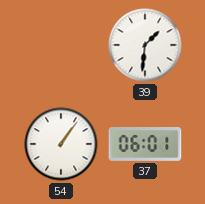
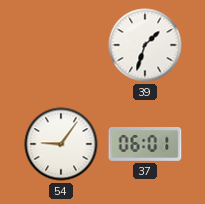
39: 1:31 -> 1:33 (145, 45)
54: 1:06 -> 9:06 (61, 144)
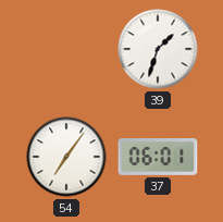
54: 9:06 -> 7:06 (66, 157)
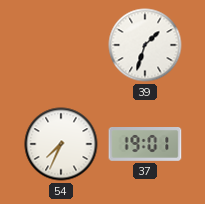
54: 7:06 -> 7:34 (61, 144)
37: 06:01 -> 19:01 (145, 145)
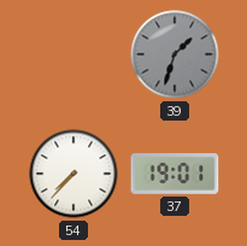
39 dial: white -> grey (175, 54)
54: 7:34 -> 7:37 (73, 174)
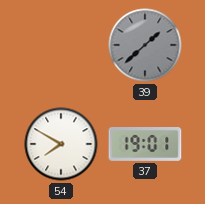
39: 1:33 -> 1:38 (145, 45)
54: 7:37 -> 7:50 (61, 144)
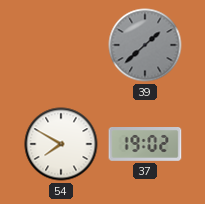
37: 19:01 -> 19:02 (145, 145)
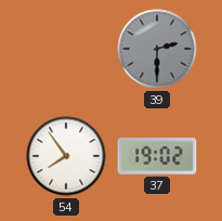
39: 1:38 -> 2:30 (157, 49)
54: 7:50 -> 7:54 (66, 156)
